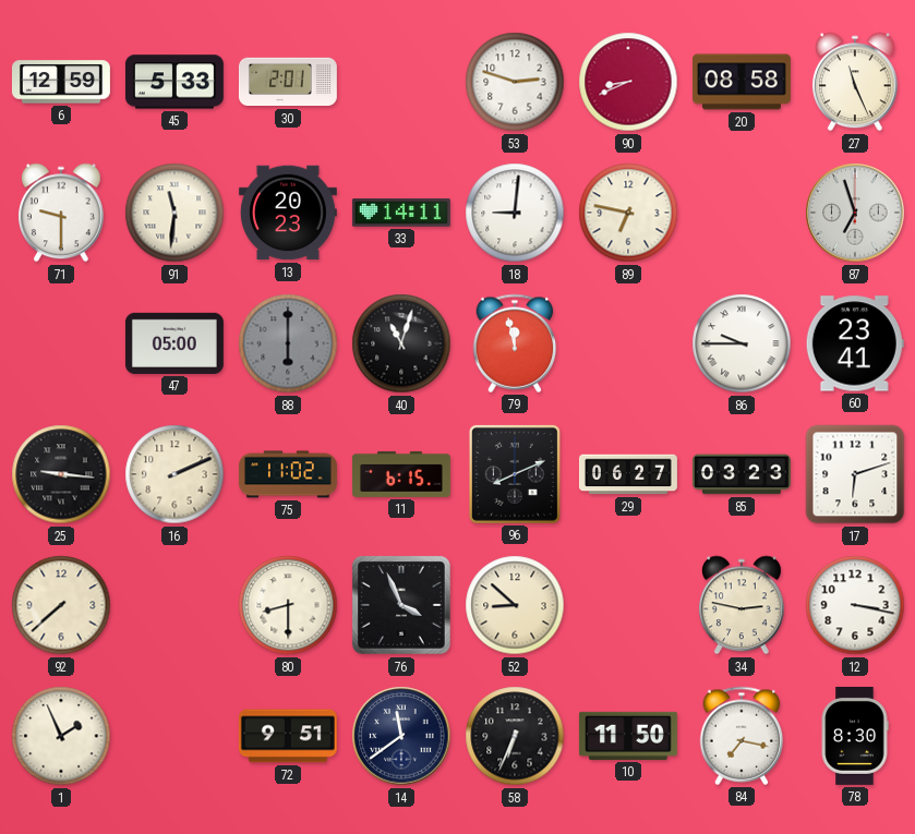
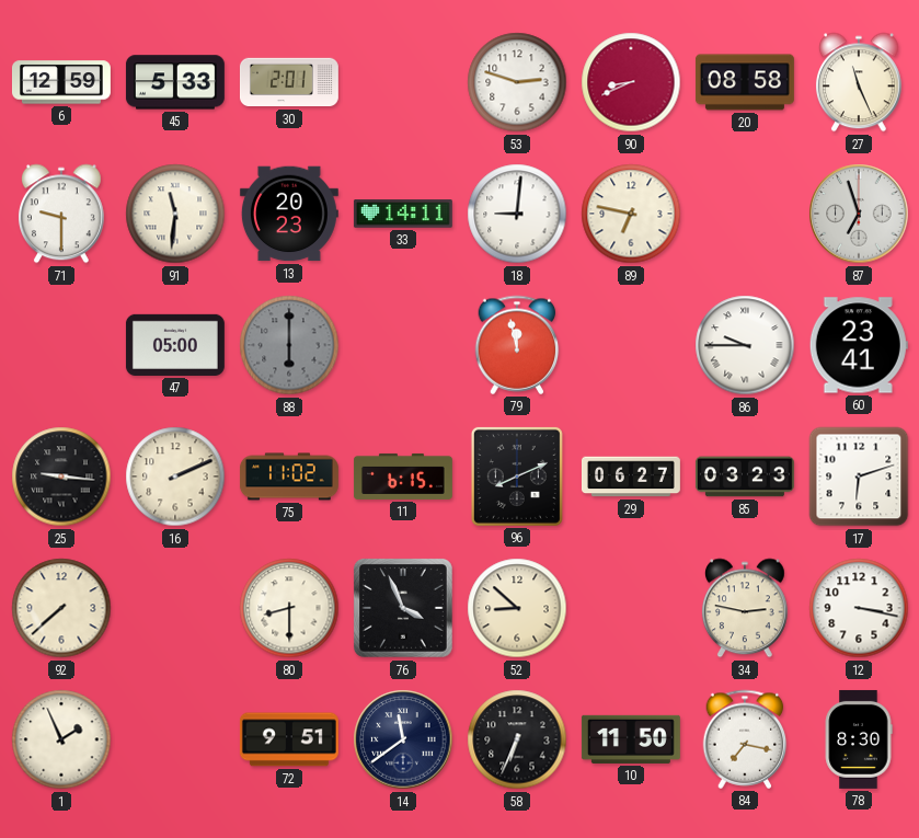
40: 11:03 -> none (401, 343)
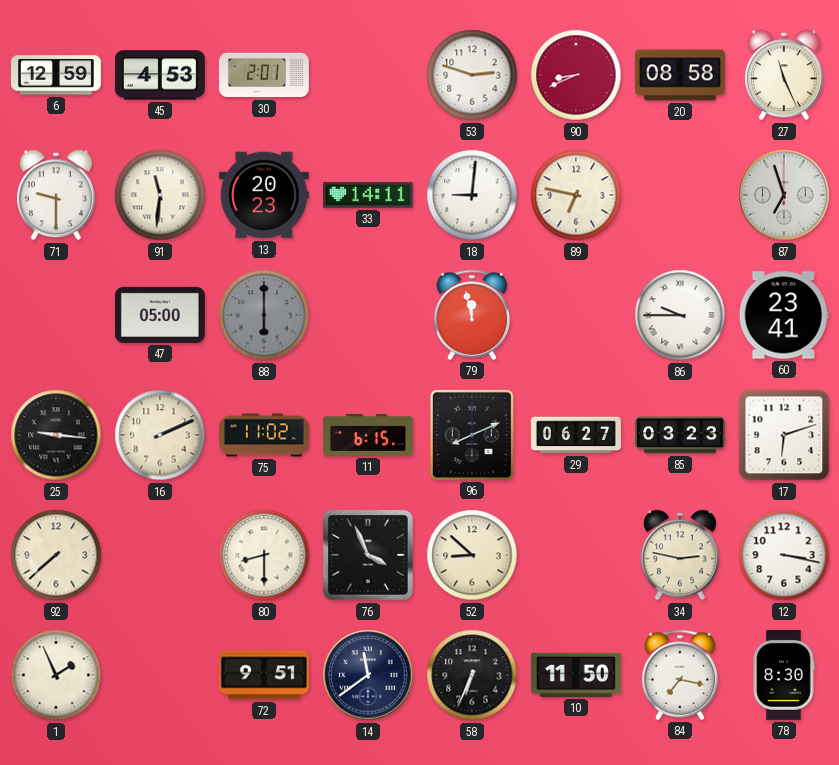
45: 5:33 -> 4:53 (160, 75)
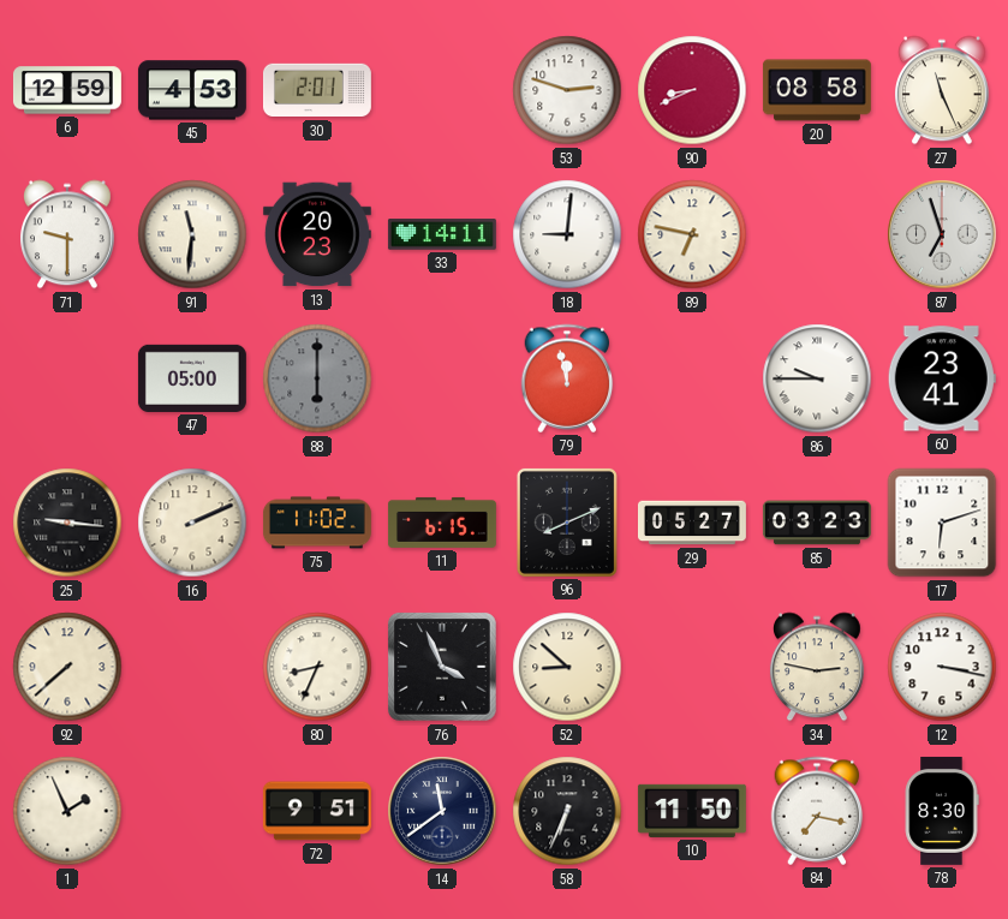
29: 06:27 -> 05:27 (692, 523)
80: 8:30 -> 8:34 (317, 667)
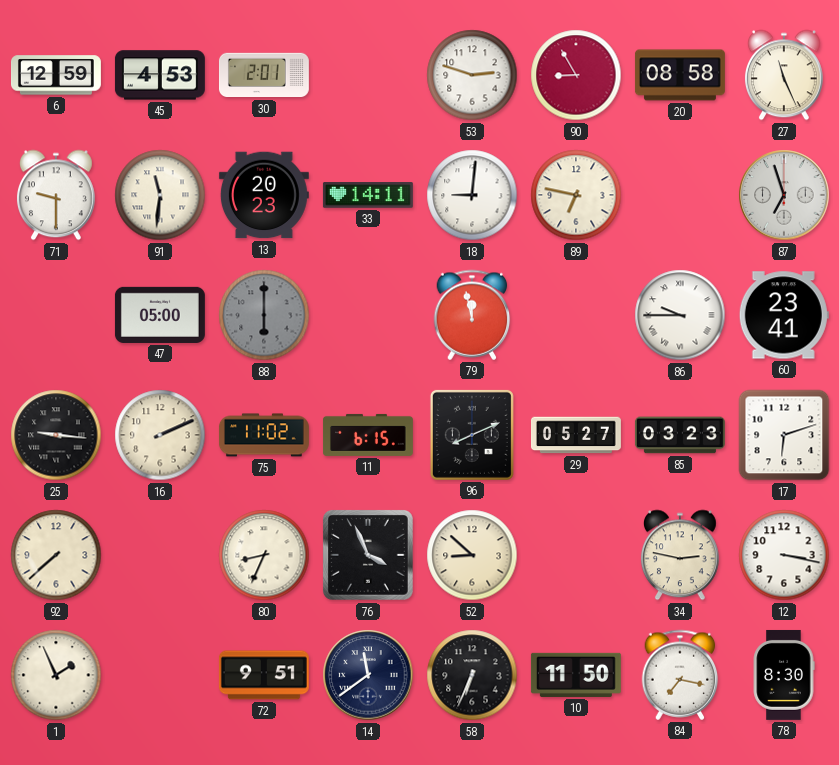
90: 8:41 -> 8:55 (576, 75)
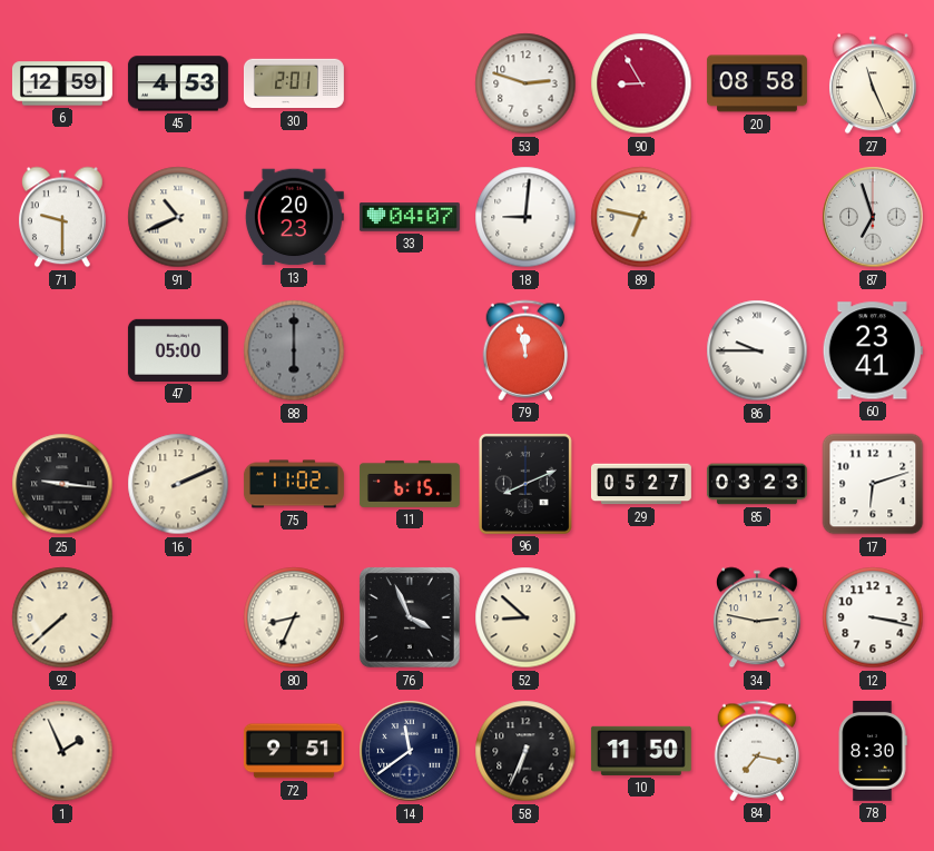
91: 11:31 -> 10:41 (178, 217)
33: 14:11 -> 04:07 (410, 217)
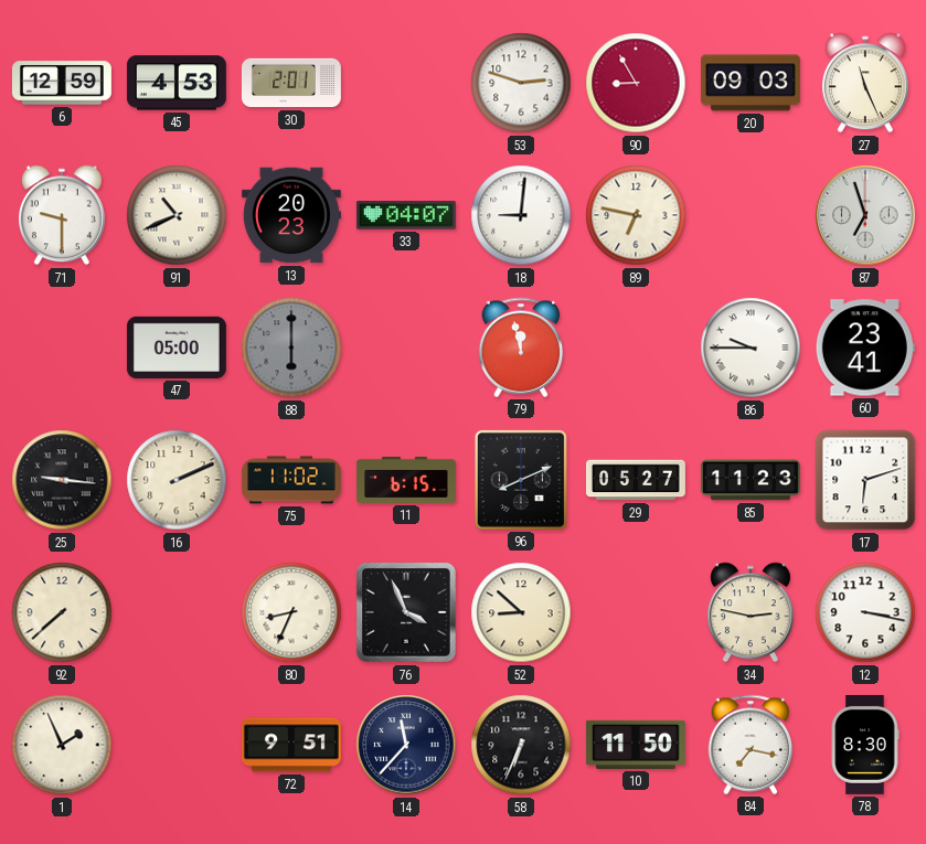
20: 08:58 -> 09:03 (751, 83)
85: 03:23 -> 11:23 (751, 480)
14: 11:39 -> 11:37 (406, 745)
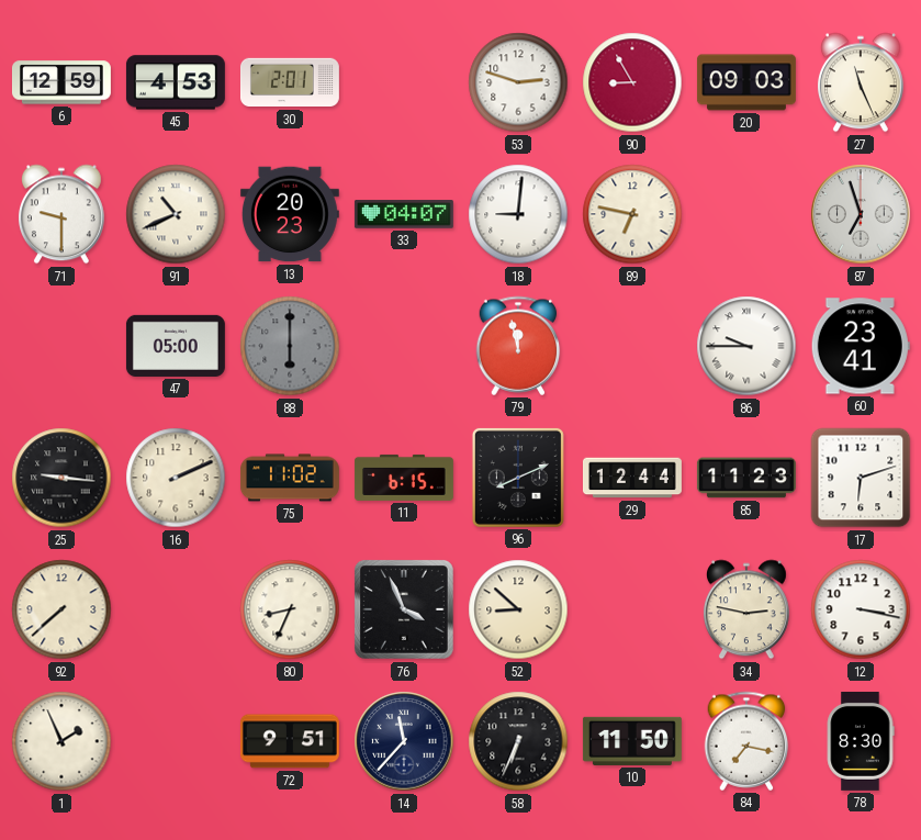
29: 05:27 -> 12:44 (632, 478)
